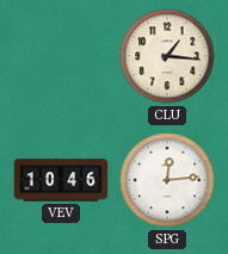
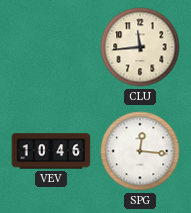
CLU: 1:16 -> 11:44 (140, 47)
SPG: 12:14 -> 12:16 (140, 151)
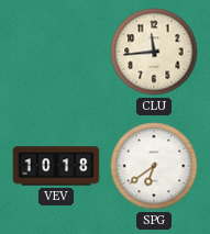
VEV: 10:46 -> 10:18 (56, 166)
SPG: 12:16 -> 6:39 (154, 166)
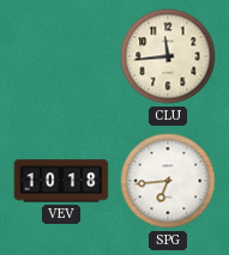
SPG: 6:39 -> 6:44 (168, 181)
